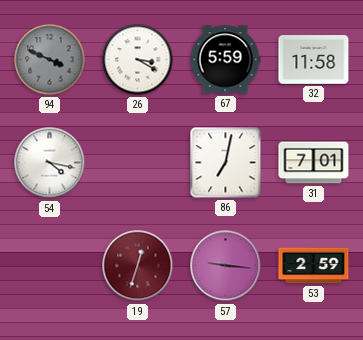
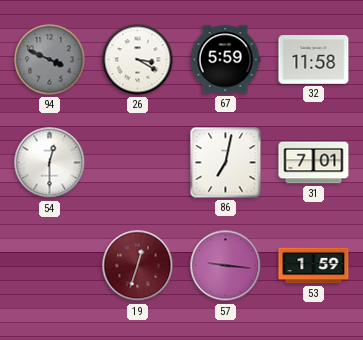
54: 4:17 -> 12:30 (50, 163)
53: 2:59 -> 1:59 (314, 266)
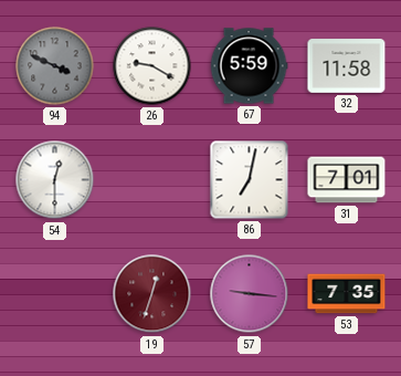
26: 3:20 -> 9:20 (152, 66)
53: 1:59 -> 7:35 (347, 294)
